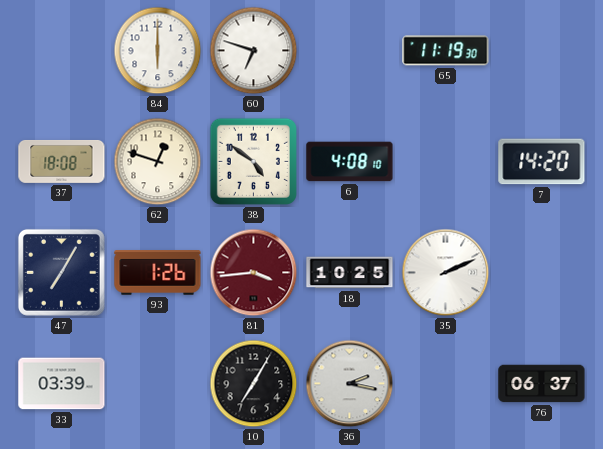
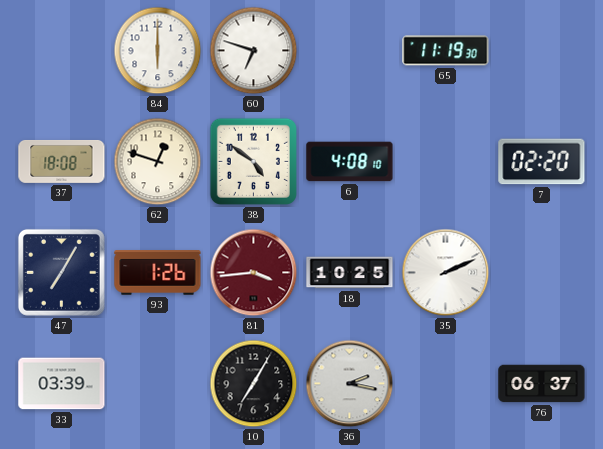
7: 14:20 -> 02:20 (542, 162)
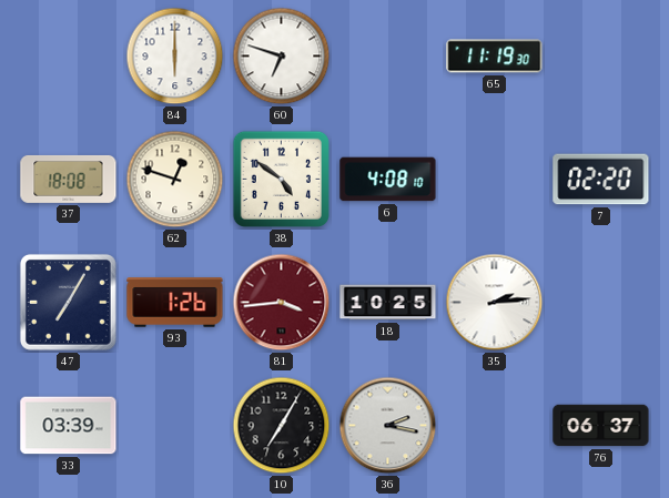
35: 2:11 -> 2:14 (495, 303)
